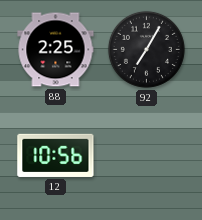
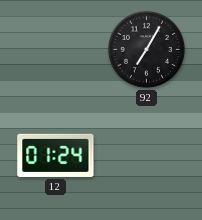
88: 2:25 -> none (56, 50)
12: 10:56 -> 01:24 (56, 155)
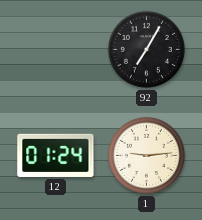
1: none -> 9:14 (146, 155)
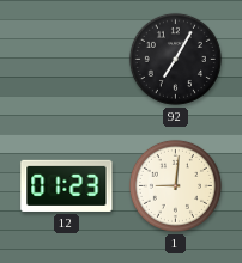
12: 01:24 -> 01:23 (67, 185)
1: 9:14 -> 9:01 (175, 185)
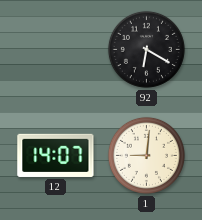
92: 7:05 -> 6:20 (146, 49)
12: 01:23 -> 14:07 (56, 155)
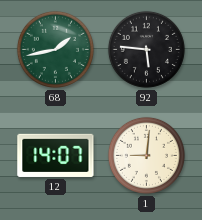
68: none -> 1:43 (55, 49)
92: 6:20 -> 5:46 (146, 49)
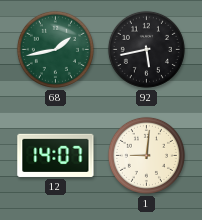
92: 5:46 -> 5:43 (146, 49)
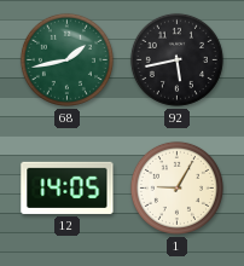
12: 14:07 -> 14:05 (68, 187)
1: 9:01 -> 9:05 (176, 187)
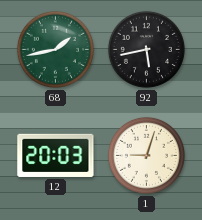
12: 14:05 -> 20:03 (56, 155)
1: 9:05 -> 9:03 (146, 155)
